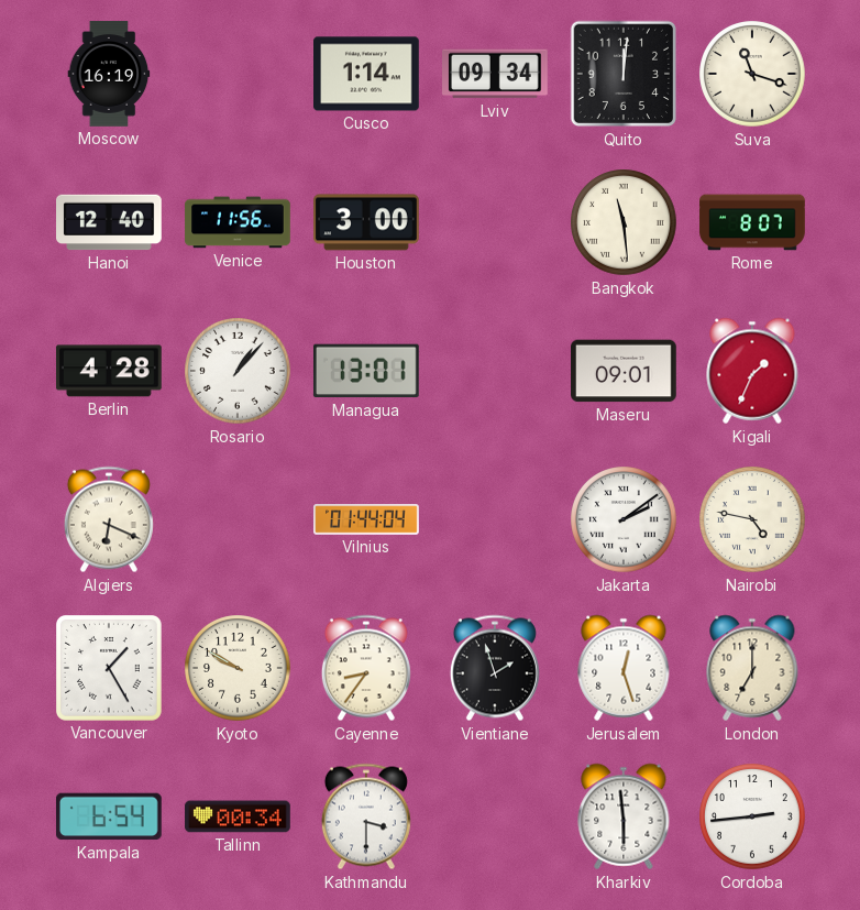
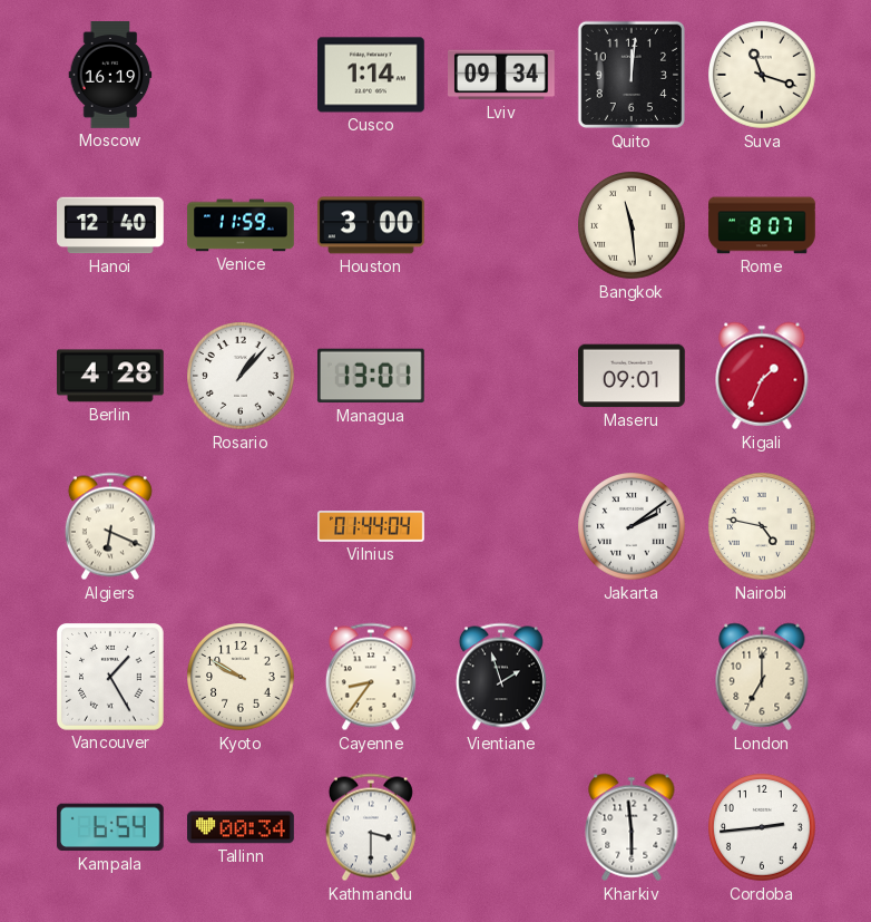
Venice: 11:56 -> 11:59 (241, 225)
Jerusalem: 12:27 -> none (624, 668)
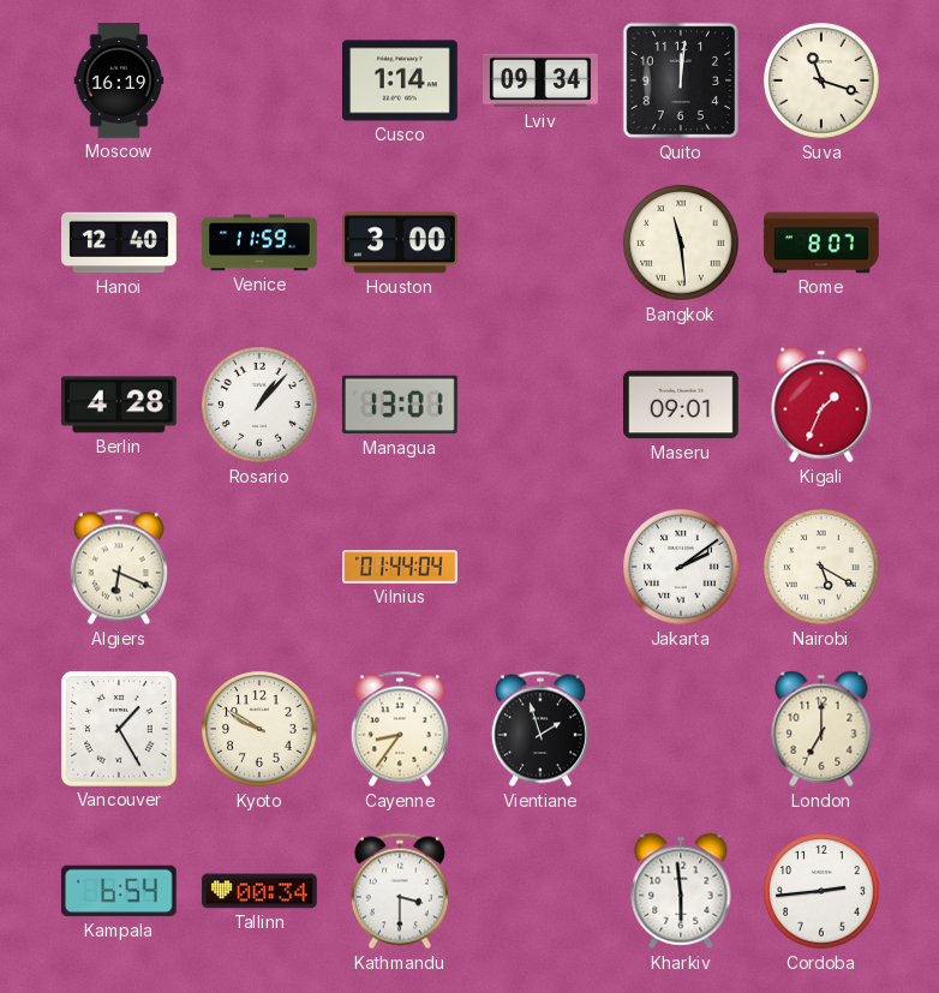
Nairobi: 4:47 -> 5:20 (821, 567)
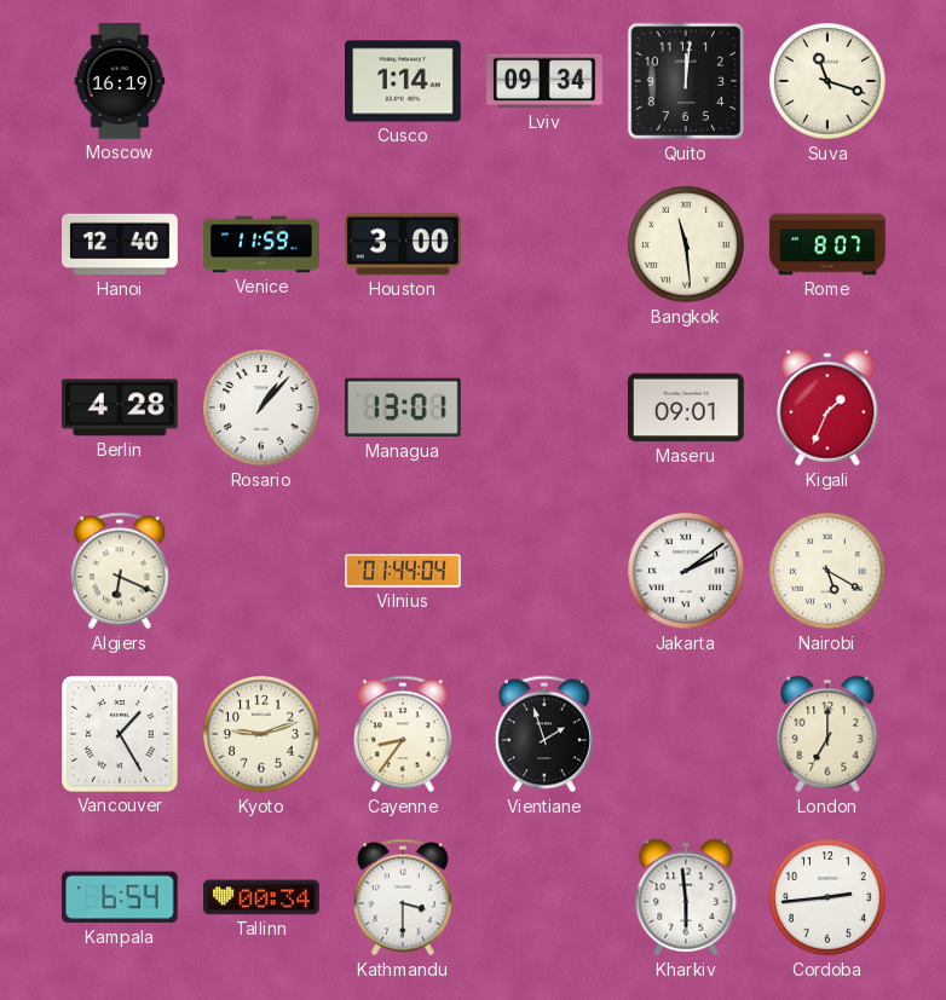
Kyoto: 9:50 -> 9:12 (261, 734)
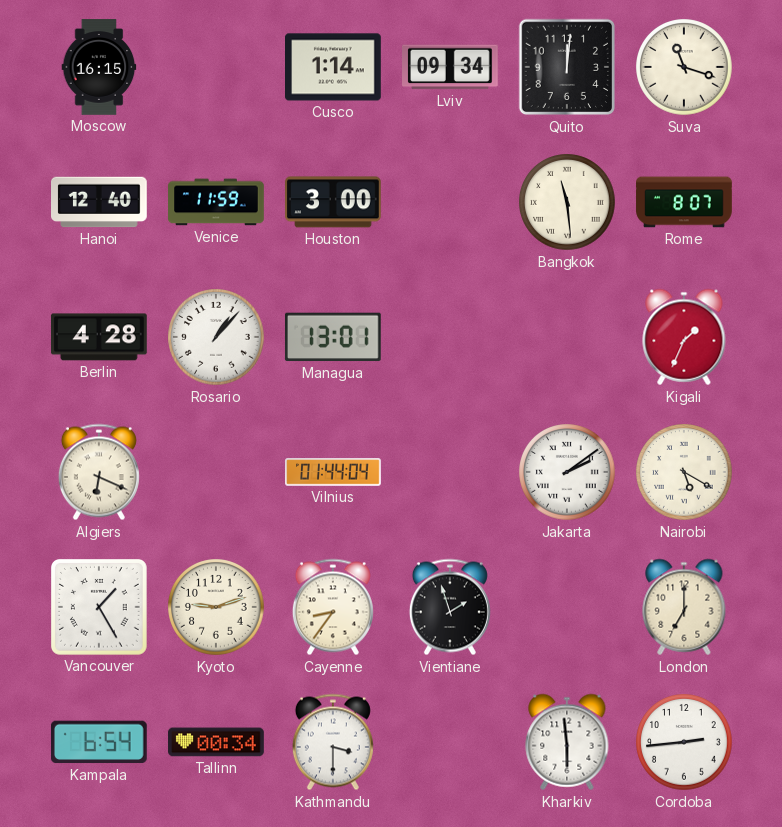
Moscow: 16:19 -> 16:15 (99, 67)
Maseru: 09:01 -> none (687, 407)
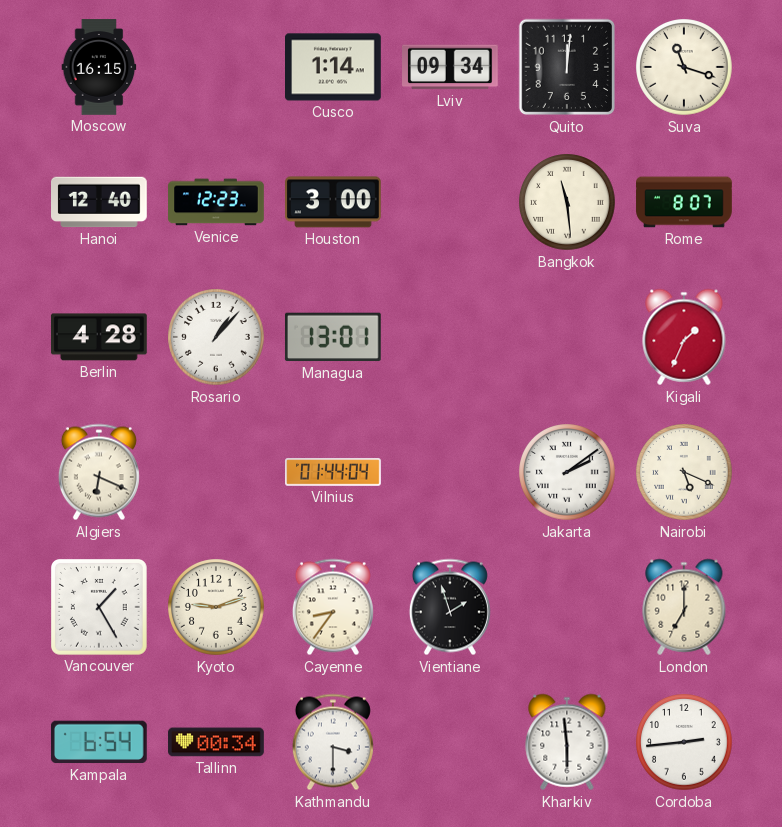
Venice: 11:59 -> 12:23 (216, 202)
Nairobi: 5:20 -> 5:19 (684, 472)
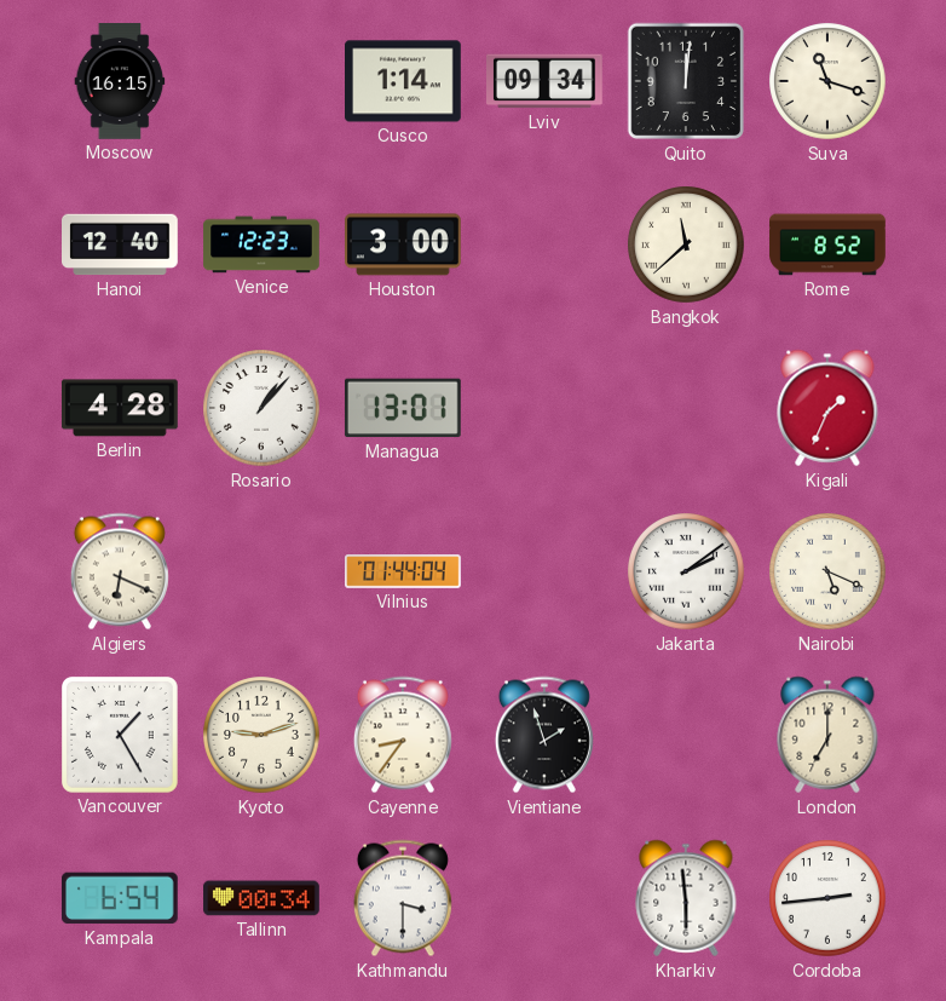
Bangkok: 11:29 -> 11:38 (686, 245)
Rome: 8:07 -> 8:52 (827, 245)
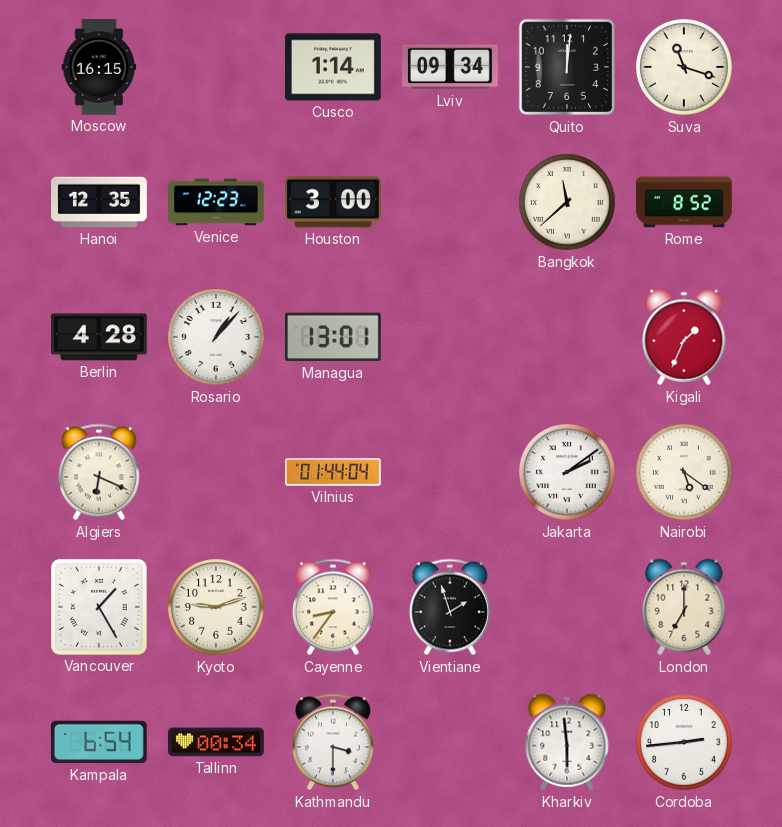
Hanoi: 12:40 -> 12:35 (100, 202)
Nairobi: 5:19 -> 5:21 (684, 472)
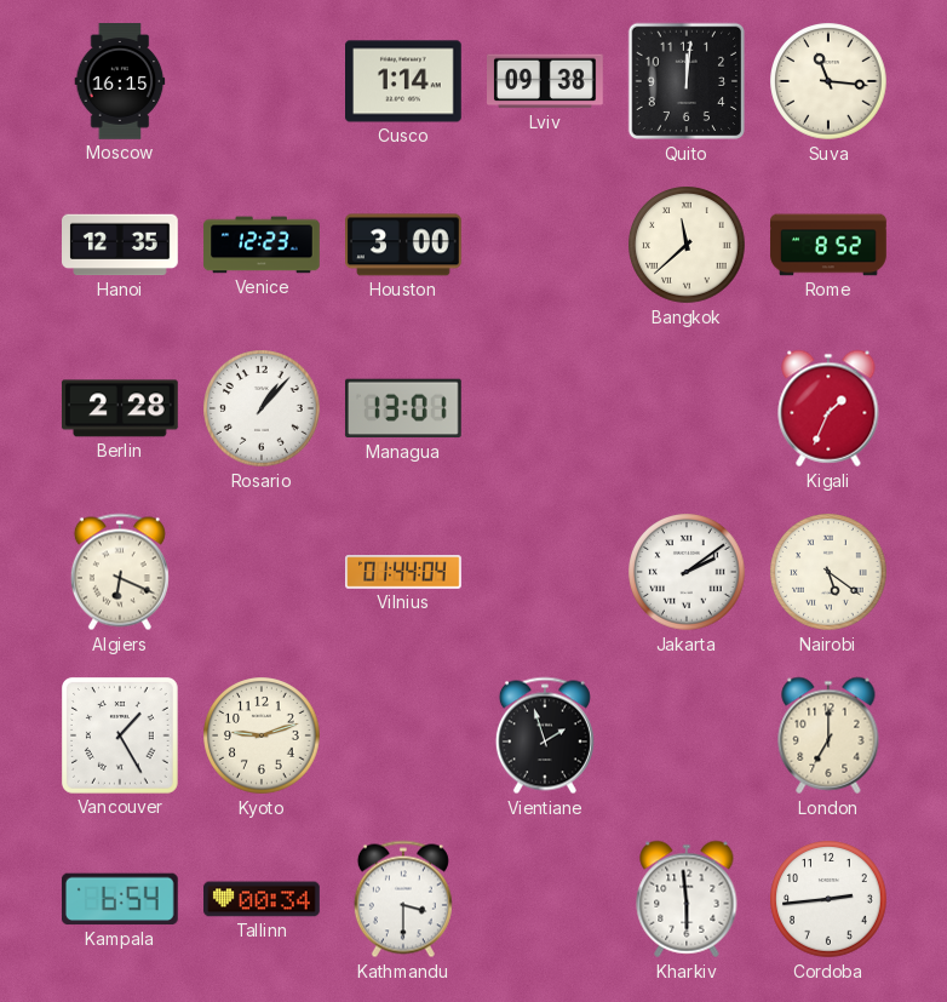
Lviv: 09:34 -> 09:38 (546, 81)
Suva: 11:18 -> 11:16 (828, 81)
Berlin: 4:28 -> 2:28 (120, 408)
Cayenne: 8:36 -> none (333, 607)
